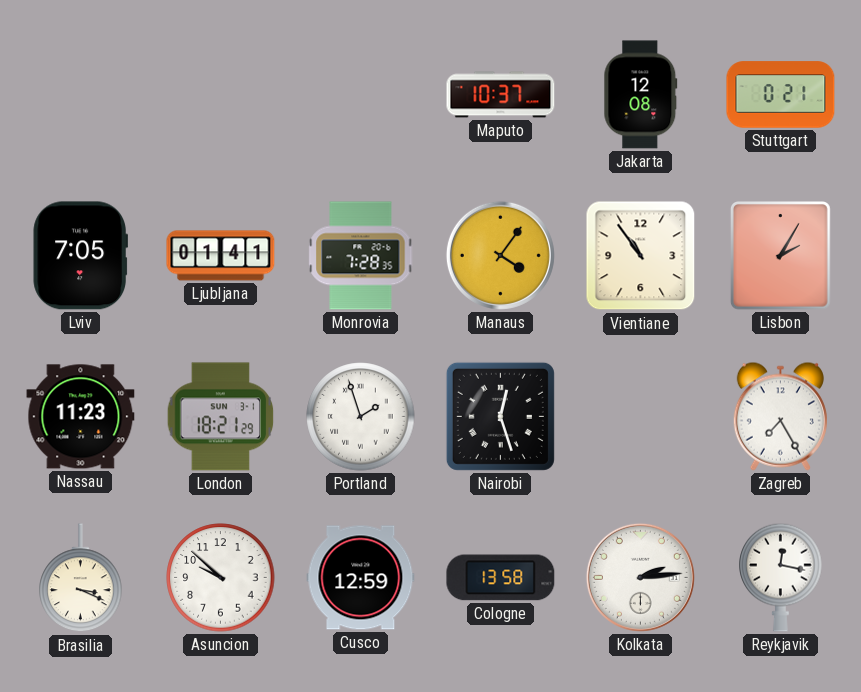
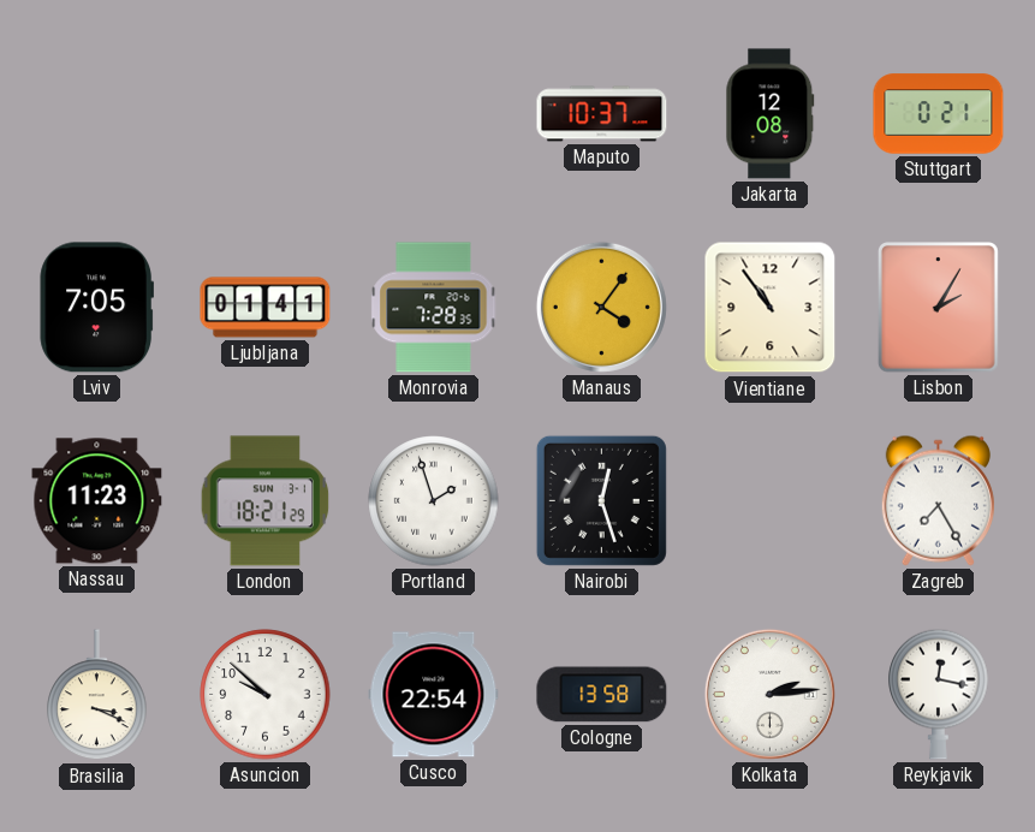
Cusco: 12:59 -> 22:54 (434, 695)
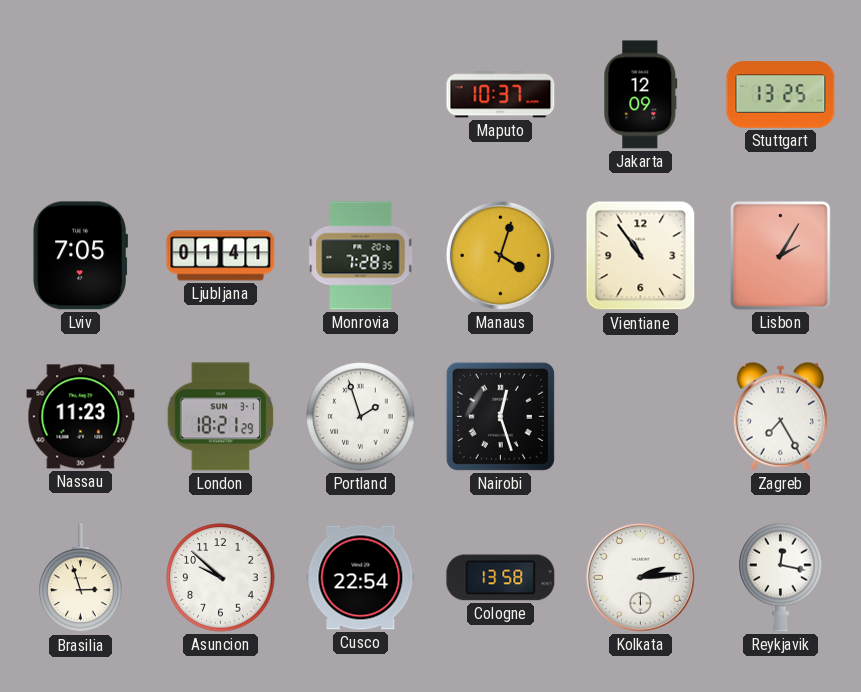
Jakarta: 12:08 -> 12:09 (641, 95)
Stuttgart: 0:21 -> 13:25 (781, 95)
Manaus: 4:06 -> 4:03 (500, 255)
Brasilia: 3:19 -> 2:57 (81, 578)
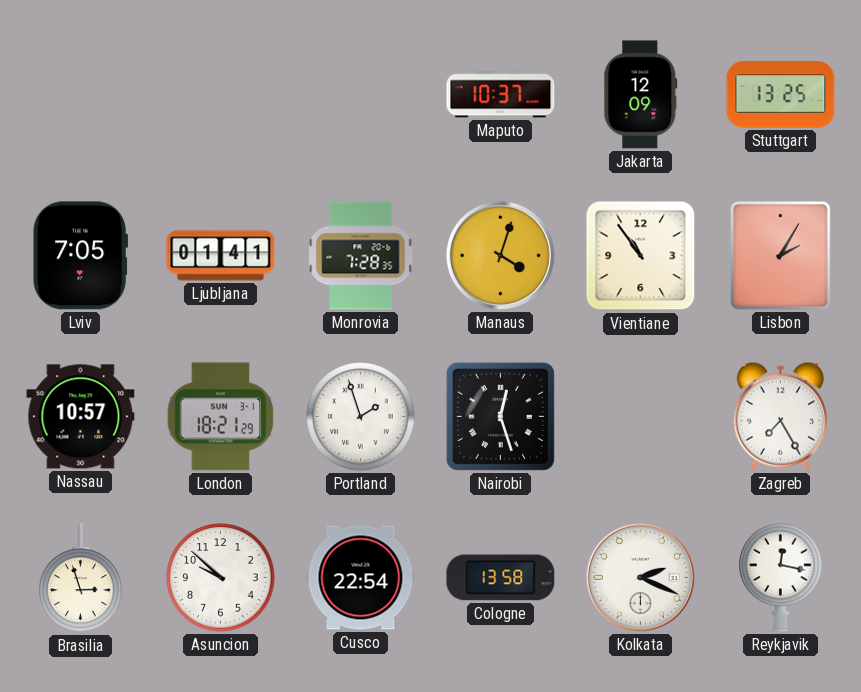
Nassau: 11:23 -> 10:57 (81, 417)
Kolkata: 2:14 -> 2:19 (640, 577)
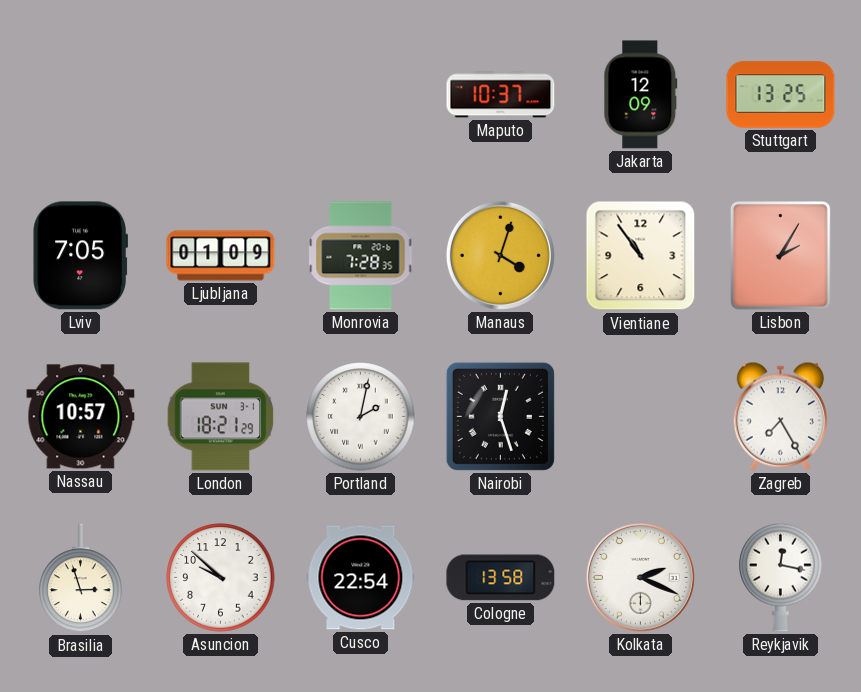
Ljubljana: 01:41 -> 01:09 (221, 256)
Portland: 1:57 -> 2:02 (361, 417)
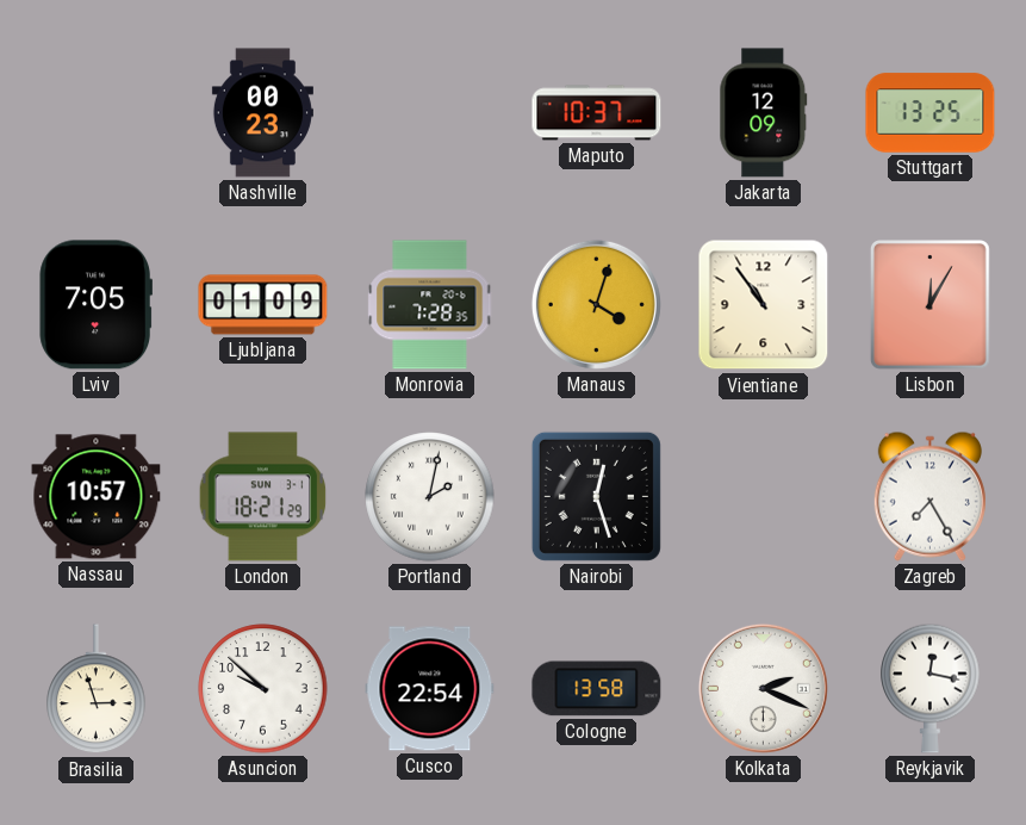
Nashville: none -> 00:23 (262, 113)
Lisbon: 2:05 -> 12:05 (929, 305)
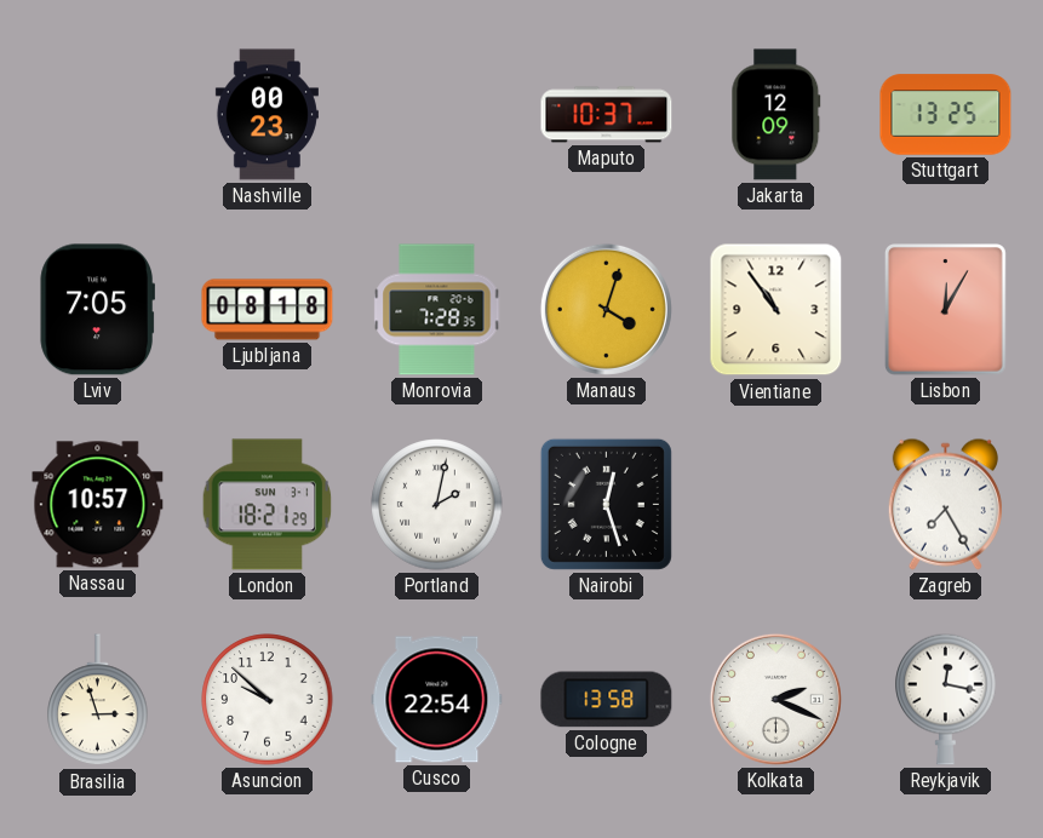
Ljubljana: 01:09 -> 08:18 (268, 310)
